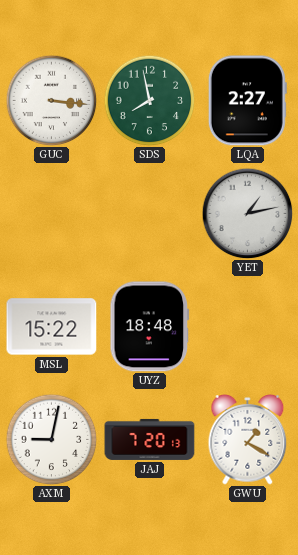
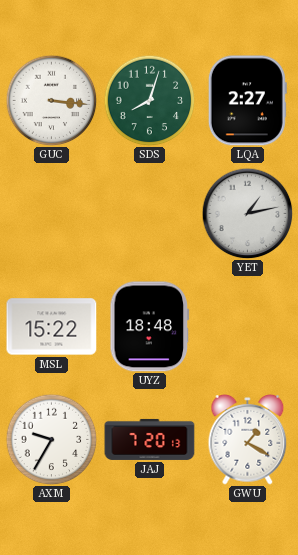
SDS: 7:58 -> 8:03 (149, 100)
AXM: 9:02 -> 9:35 (51, 439)
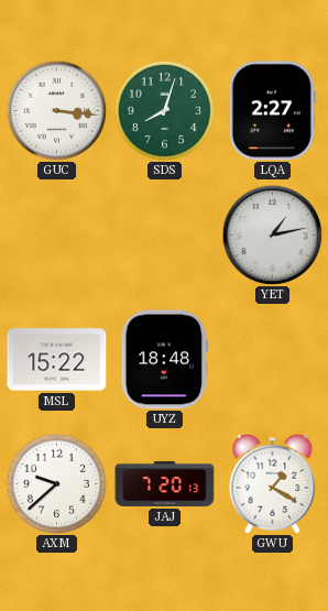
AXM: 9:35 -> 9:38 (56, 483)
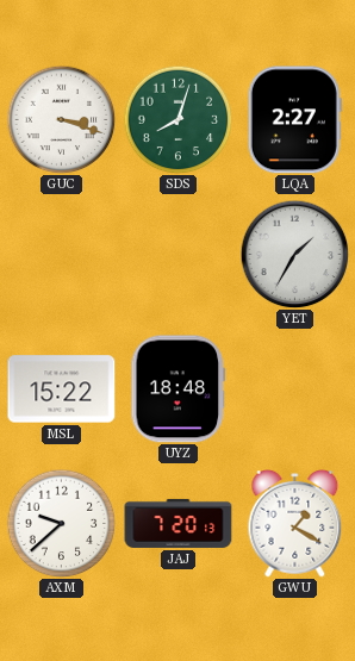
GUC: 3:16 -> 3:18 (61, 119)
YET: 1:13 -> 1:35 (294, 254)
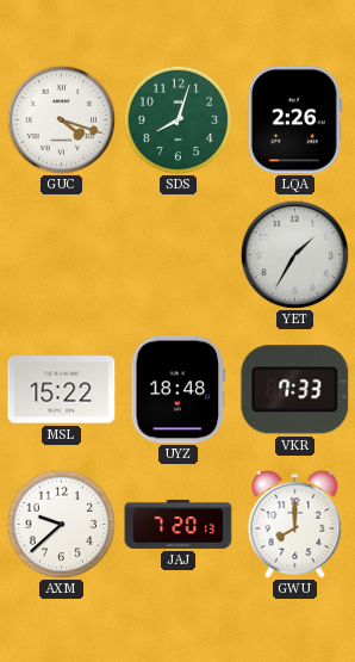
GUC: 3:18 -> 4:18 (61, 119)
LQA: 2:27 -> 2:26 (294, 120)
VKR: none -> 7:33 (295, 390)
GWU: 1:20 -> 8:00 (295, 525)
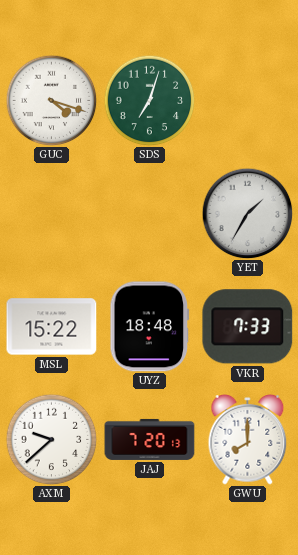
SDS: 8:03 -> 7:03 (149, 100)
LQA: 2:26 -> none (294, 120)
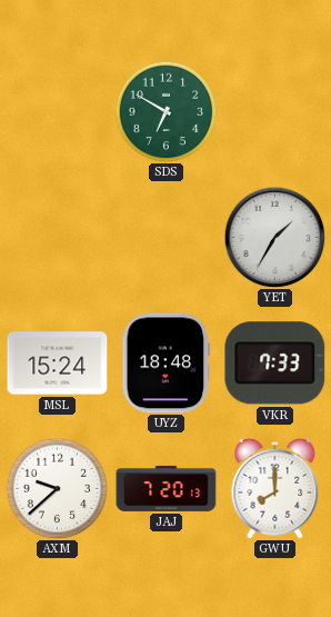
GUC: 4:18 -> none (51, 100)
SDS: 7:03 -> 6:50 (165, 111)
MSL: 15:22 -> 15:24 (58, 364)
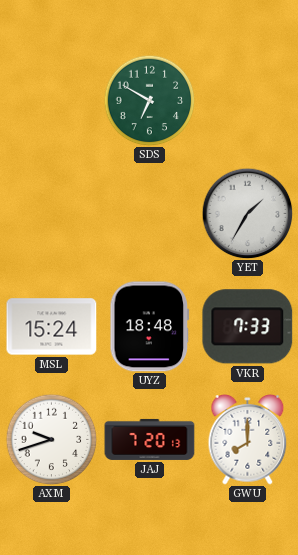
AXM: 9:38 -> 9:42 (51, 439)
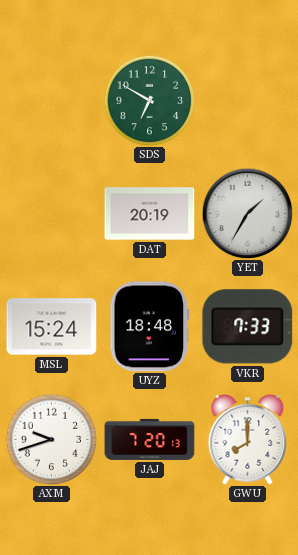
DAT: none -> 20:19 (150, 214)
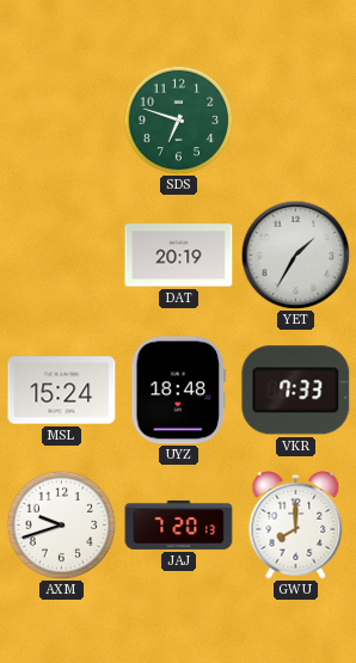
SDS: 6:50 -> 6:48 (178, 119)
